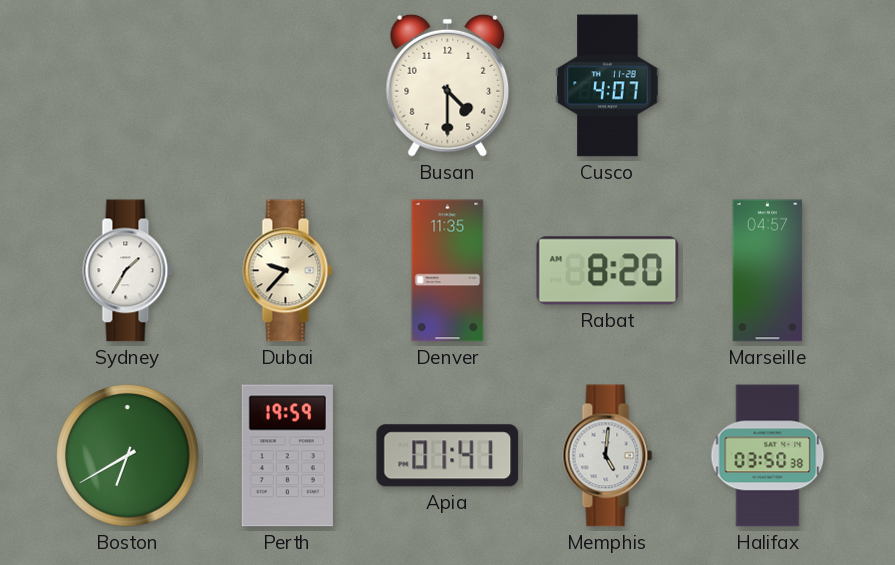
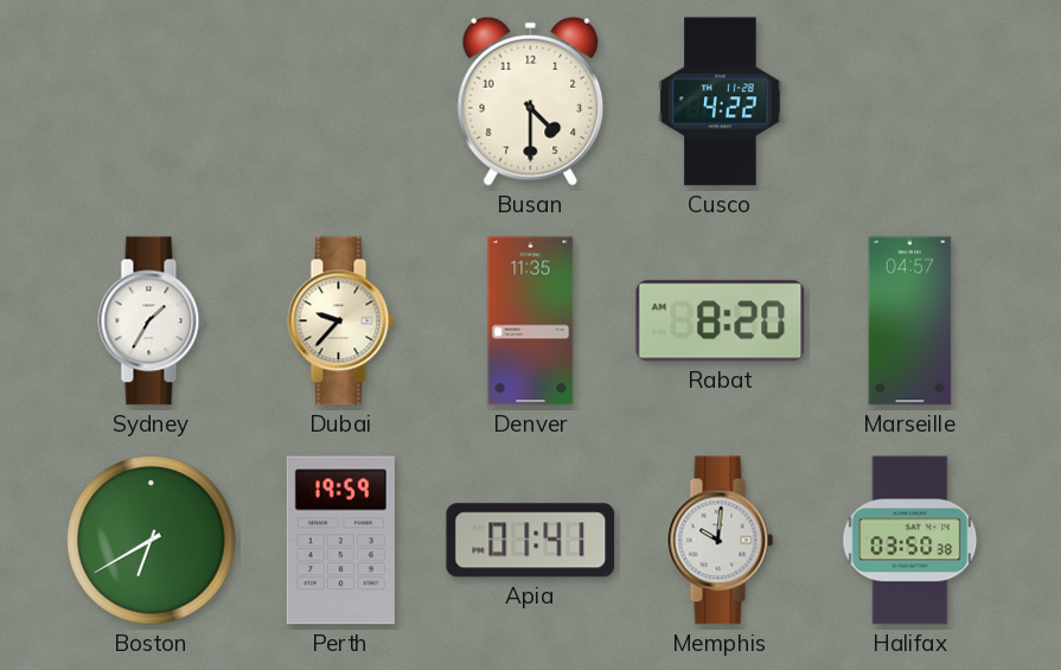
Cusco: 4:07 -> 4:22 (721, 102)
Memphis: 5:01 -> 10:01 (721, 541)
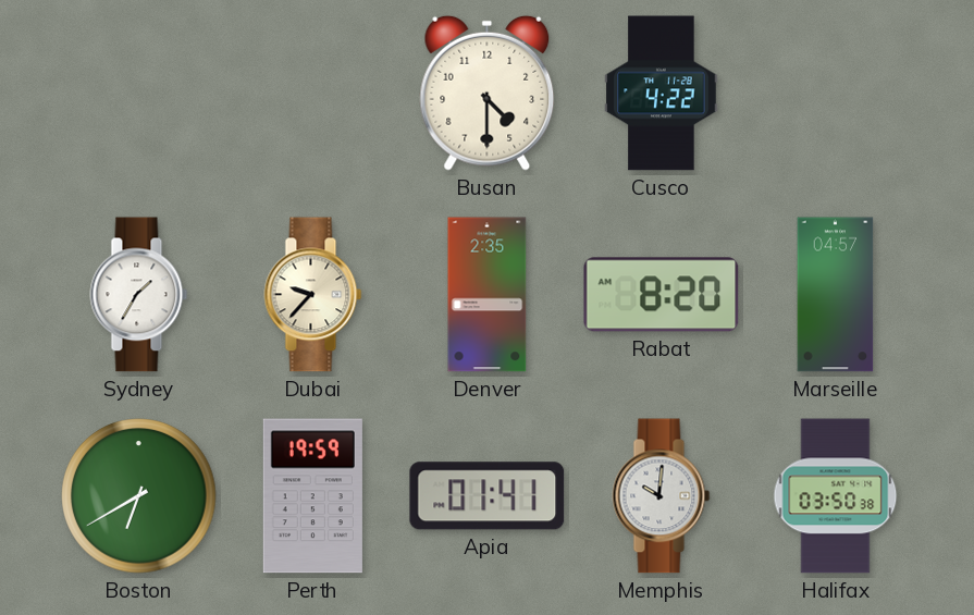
Denver: 11:35 -> 2:35 (488, 295)
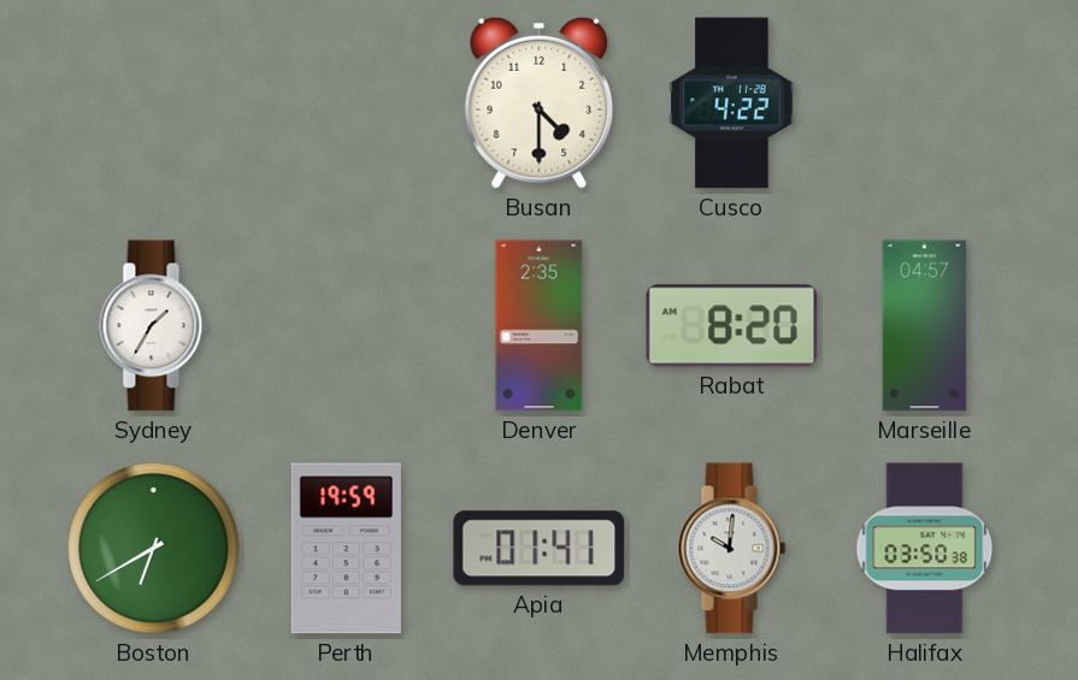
Dubai: 9:37 -> none (313, 295)
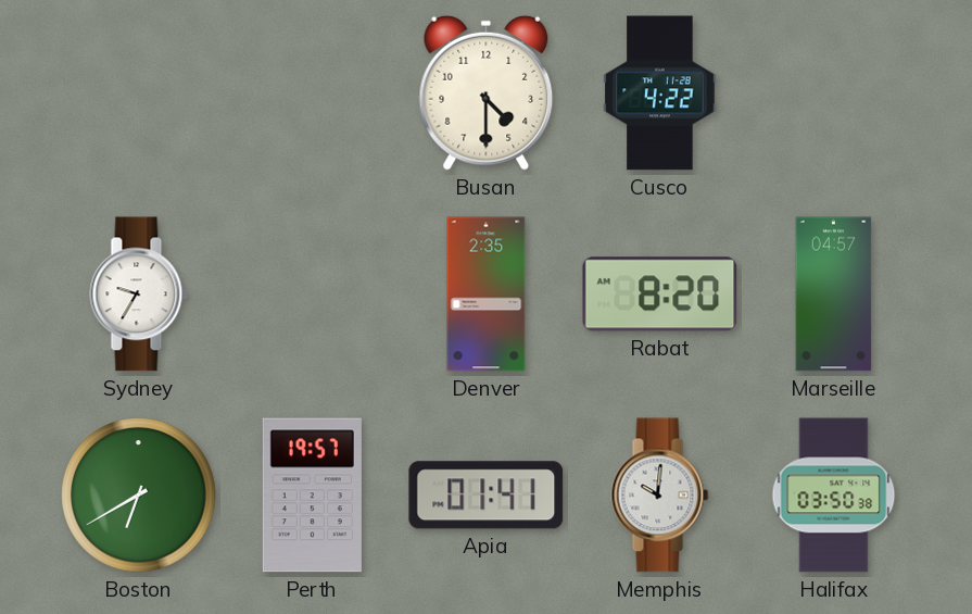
Sydney: 1:35 -> 9:35 (139, 295)
Perth: 19:59 -> 19:57 (312, 496)
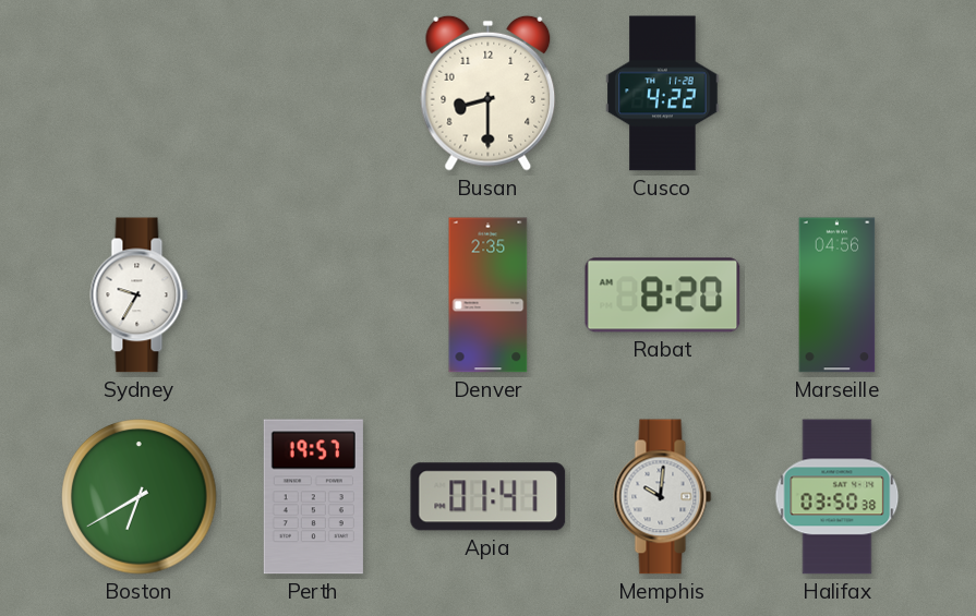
Busan: 4:30 -> 8:30 (489, 93)
Marseille: 04:57 -> 04:56 (838, 295)
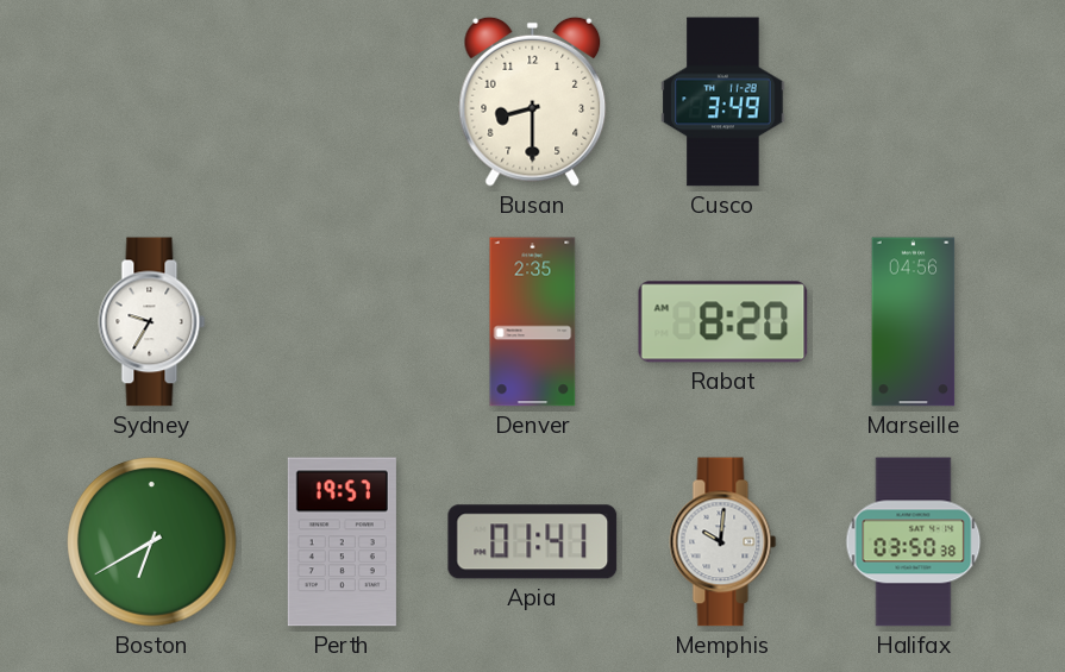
Cusco: 4:22 -> 3:49 (723, 102)
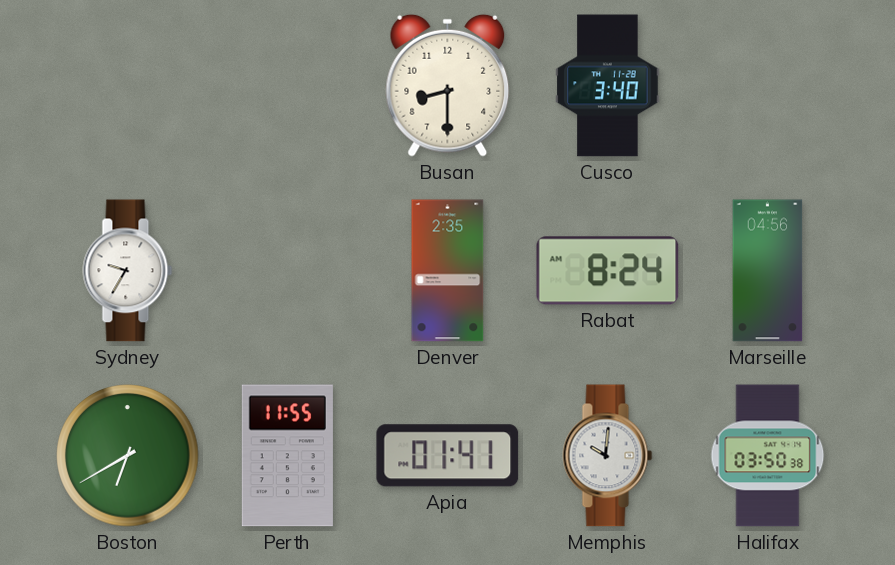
Cusco: 3:49 -> 3:40 (608, 86)
Rabat: 8:20 -> 8:24 (608, 271)
Perth: 19:57 -> 11:55 (287, 456)
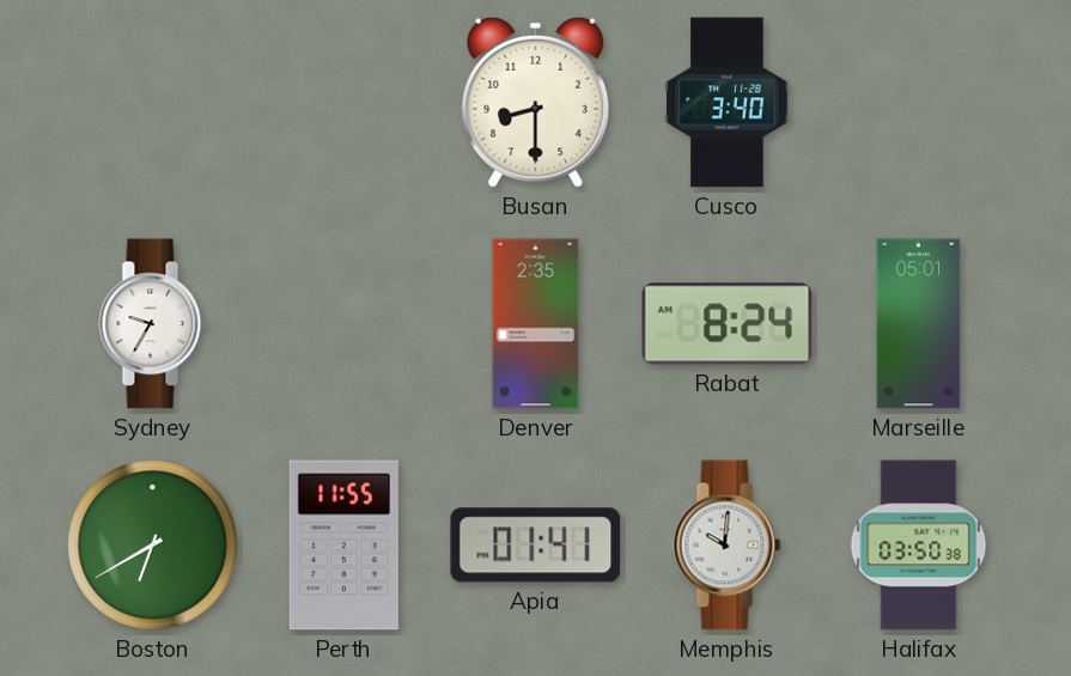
Marseille: 04:56 -> 05:01 (919, 324)
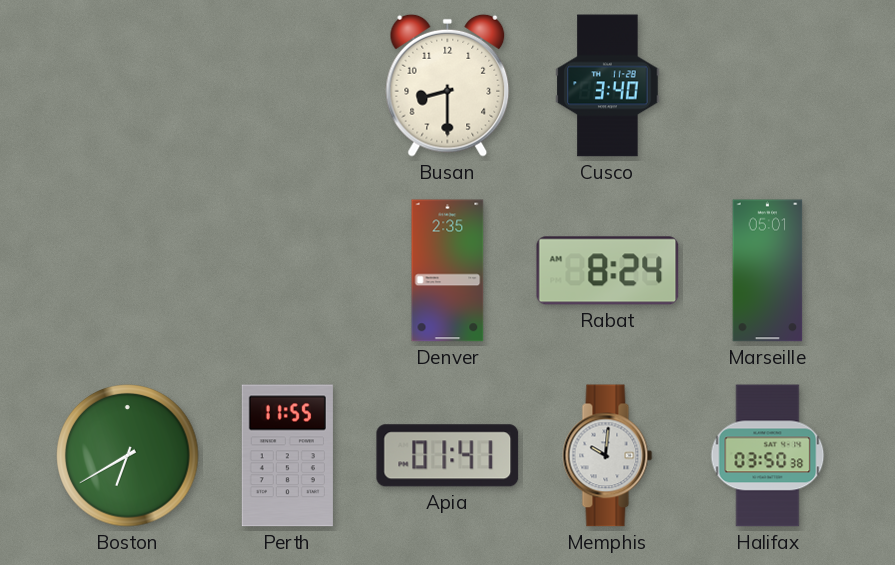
Sydney: 9:35 -> none (153, 324)
